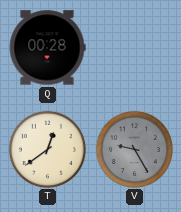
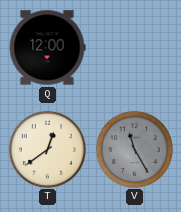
Q: 00:28 -> 12:00 (47, 48)
V: 9:25 -> 11:25 (134, 149)
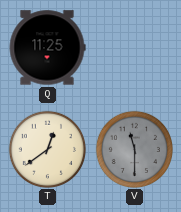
Q: 12:00 -> 11:25 (47, 48)
V: 11:25 -> 11:30 (134, 149)
